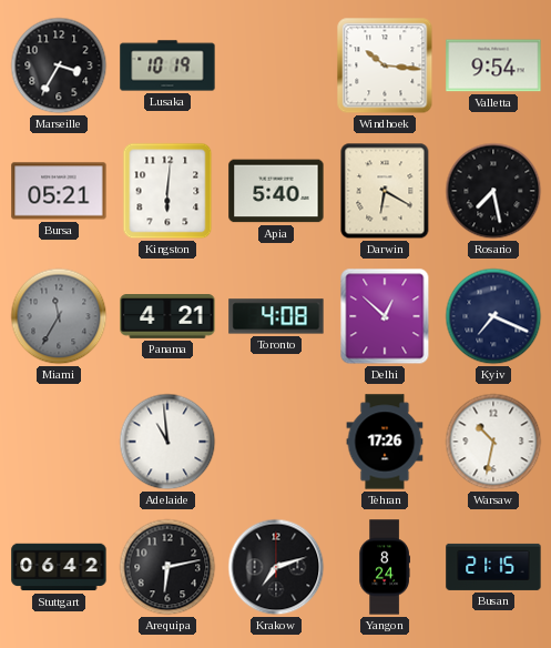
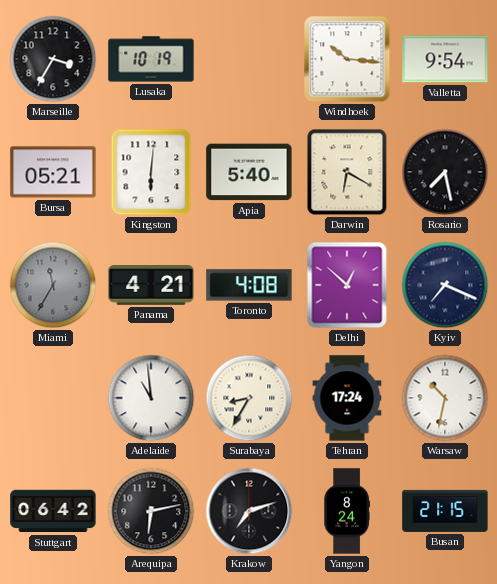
Surabaya: none -> 8:35 (249, 398)
Tehran: 17:26 -> 17:24 (347, 398)
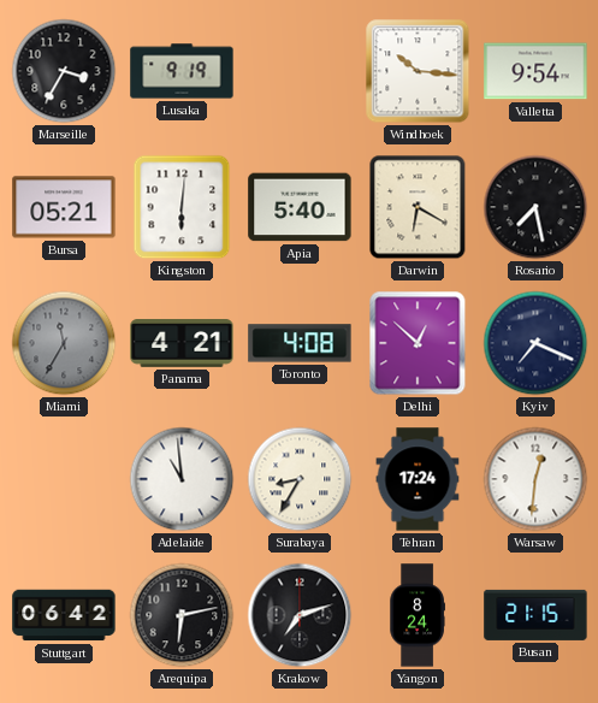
Lusaka: 10:19 -> 9:19 (182, 71)
Warsaw: 10:32 -> 12:31 (535, 479)
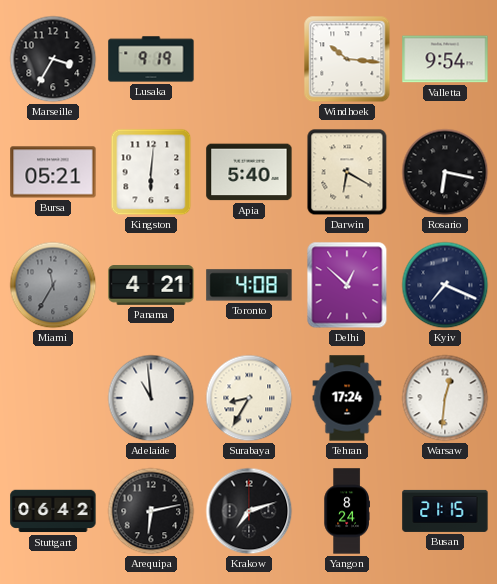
Rosario: 7:28 -> 6:17 (445, 172)
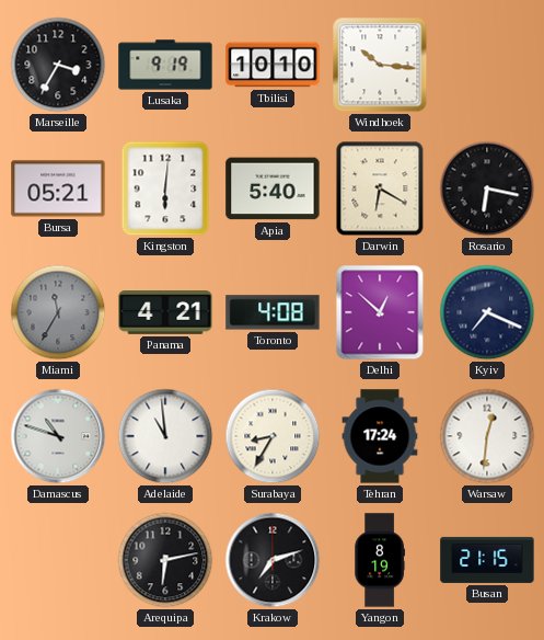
Tbilisi: none -> 10:10 (273, 65)
Valletta: 9:54 -> none (445, 59)
Damascus: none -> 10:48 (58, 436)
Stuttgart: 06:42 -> none (53, 511)
Yangon: 8:24 -> 8:19 (380, 560)
